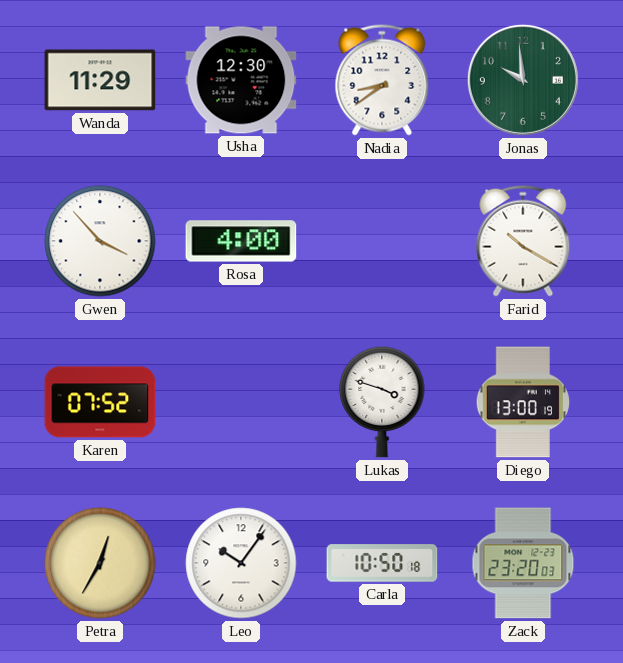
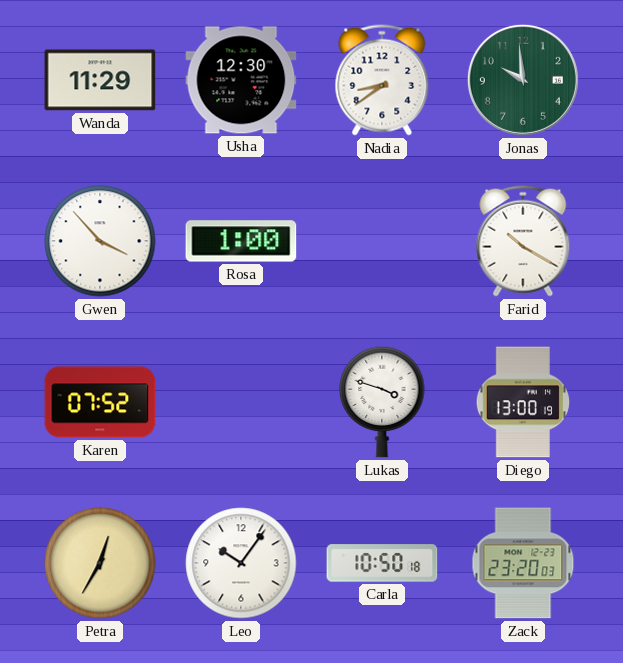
Rosa: 4:00 -> 1:00 (241, 241)
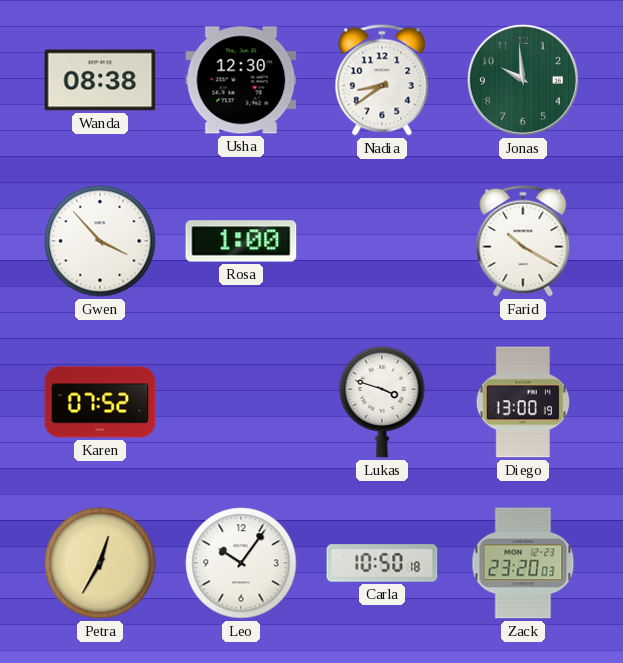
Wanda: 11:29 -> 08:38 (100, 80)
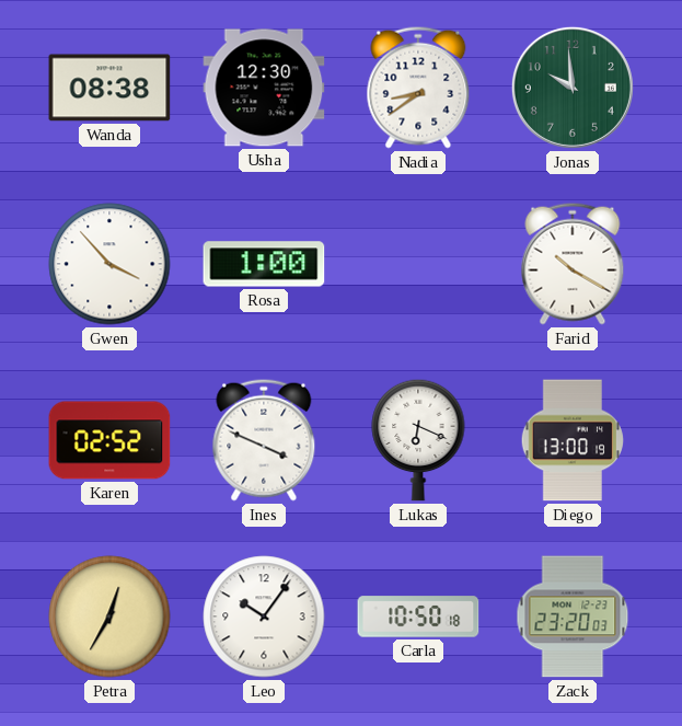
Karen: 07:52 -> 02:52 (109, 440)
Ines: none -> 3:49 (264, 440)
Lukas: 3:48 -> 6:19 (418, 440)
